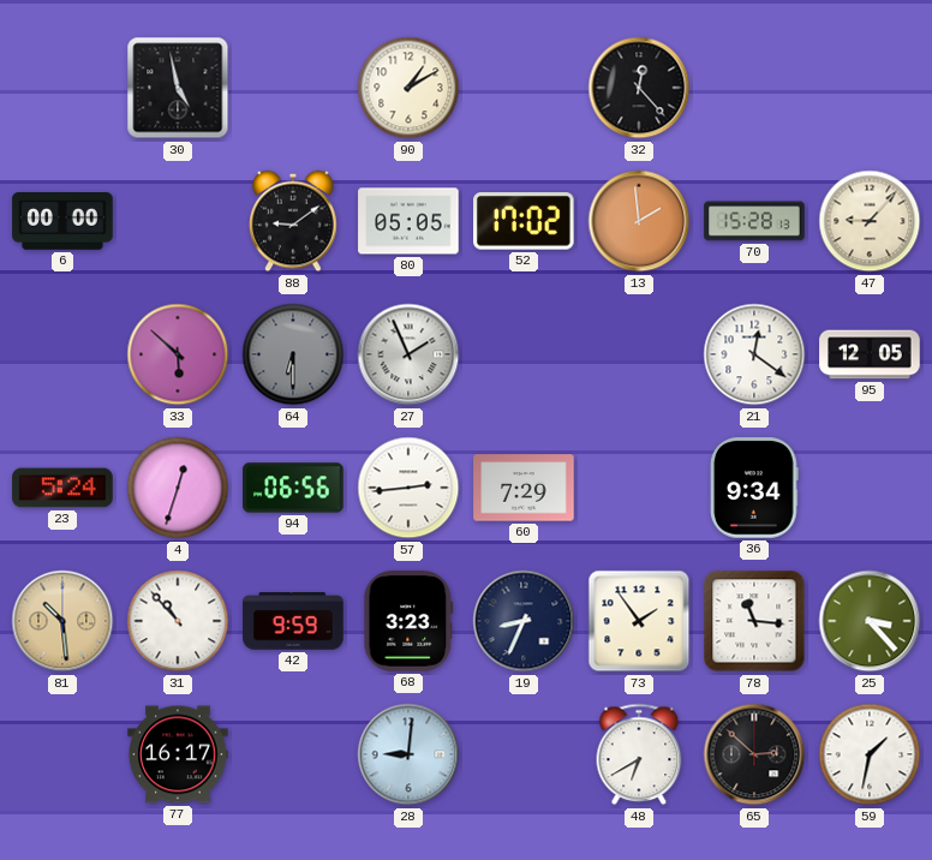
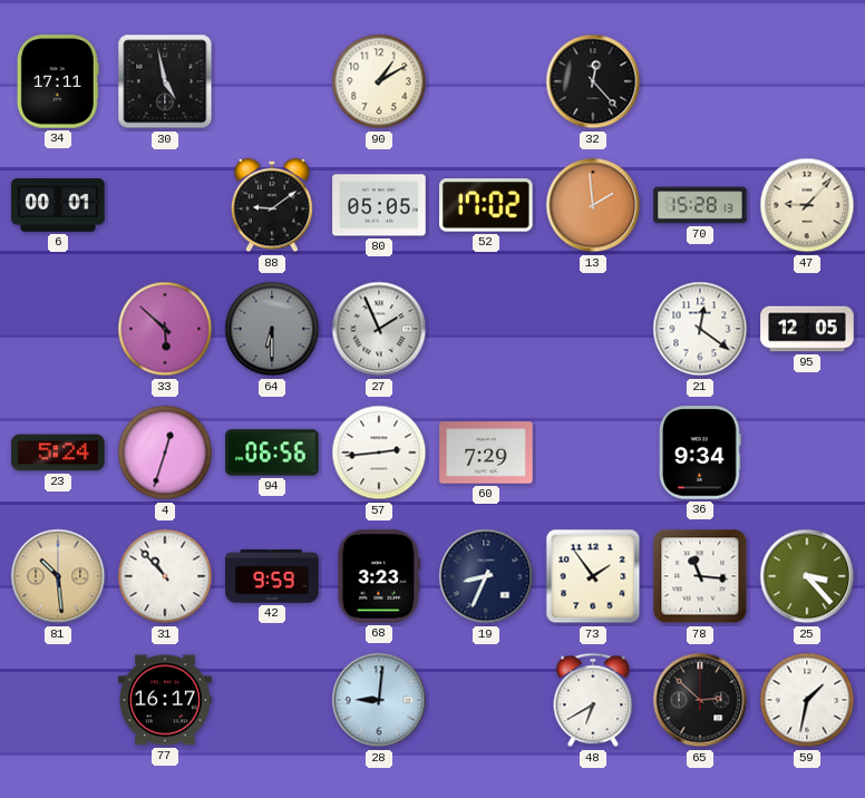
34: none -> 17:11 (58, 81)
6: 00:00 -> 00:01 (58, 205)
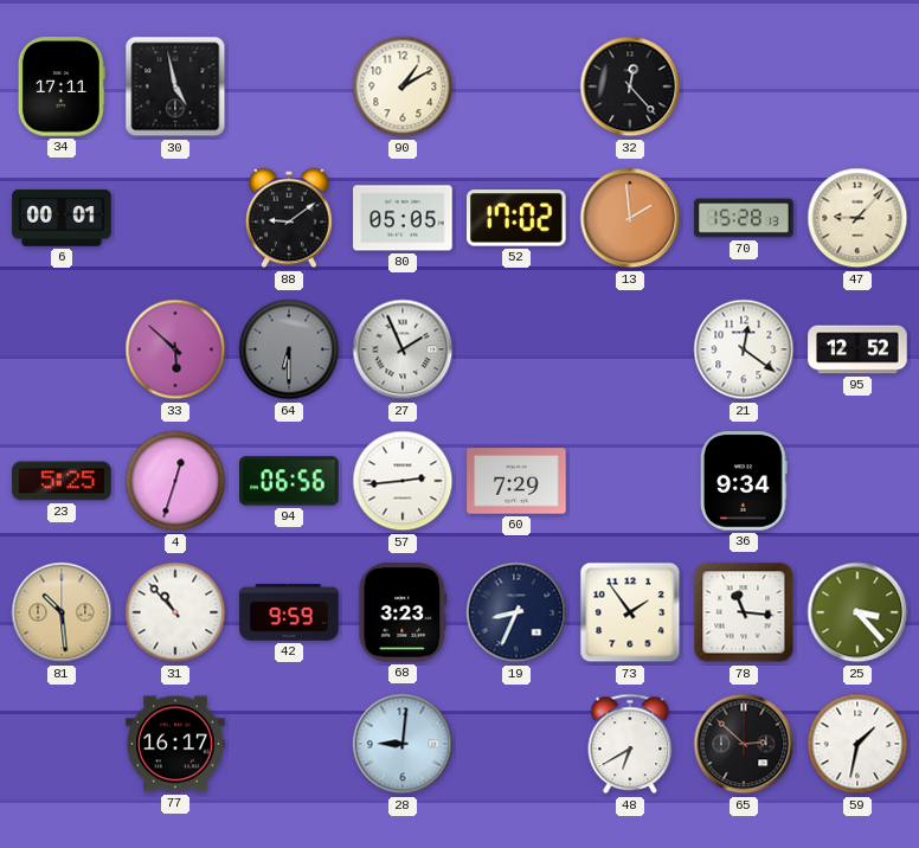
95: 12:05 -> 12:52 (857, 349)
23: 5:24 -> 5:25 (62, 481)
